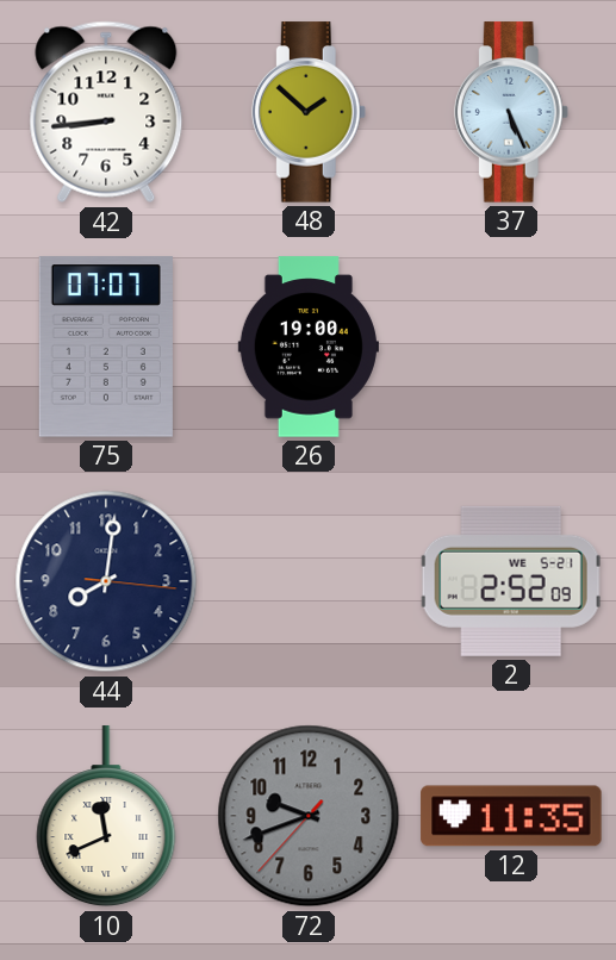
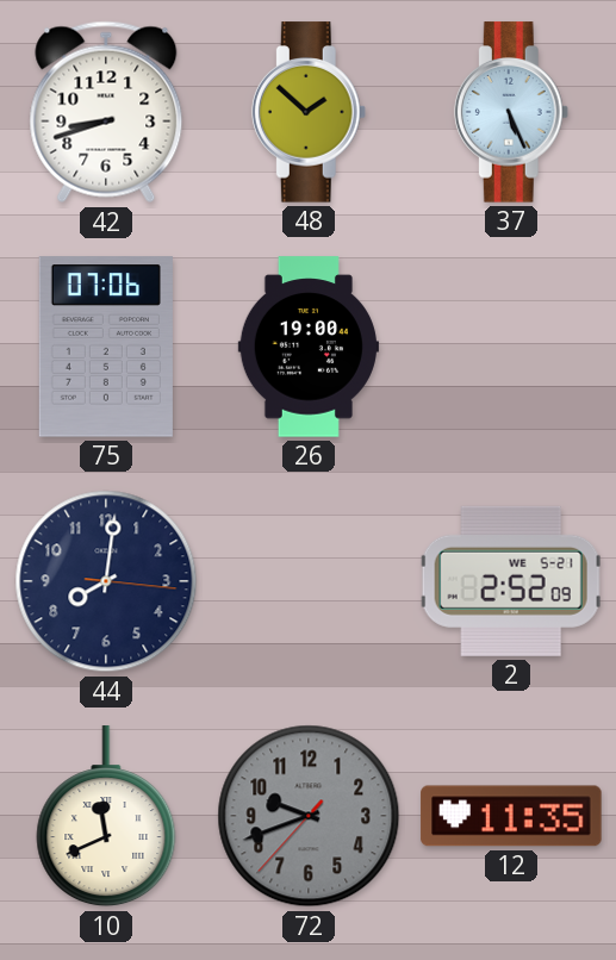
42: 8:44 -> 8:42 (106, 112)
75: 07:07 -> 07:06 (106, 347)
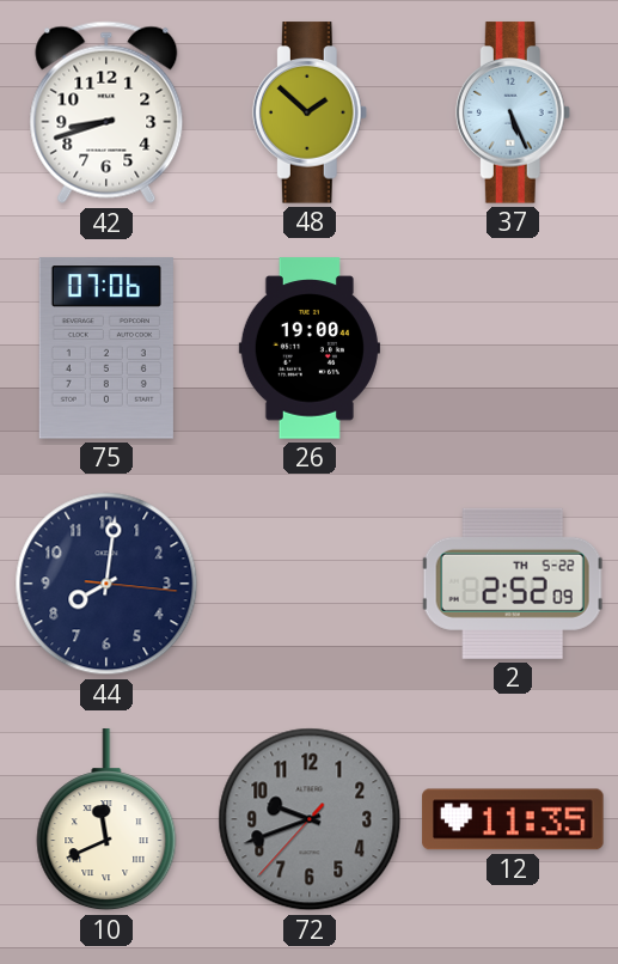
2 date: WE 5-21 -> TH 5-22 (513, 584)
